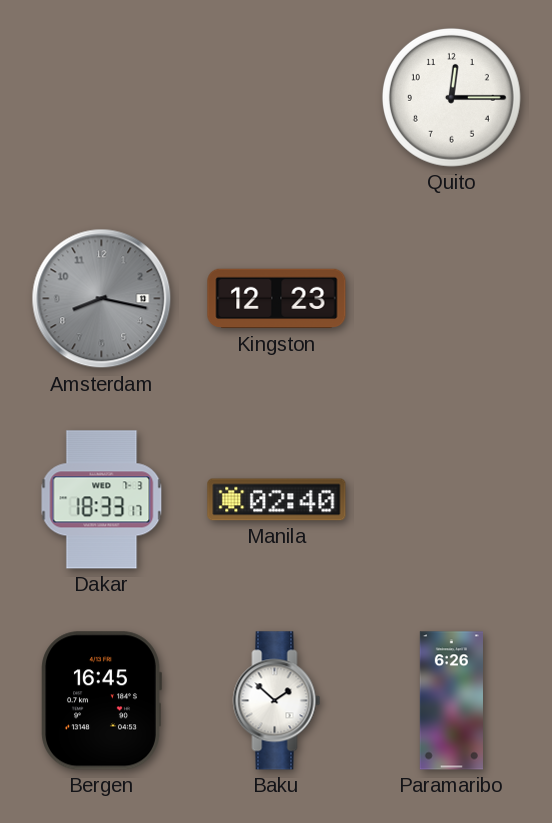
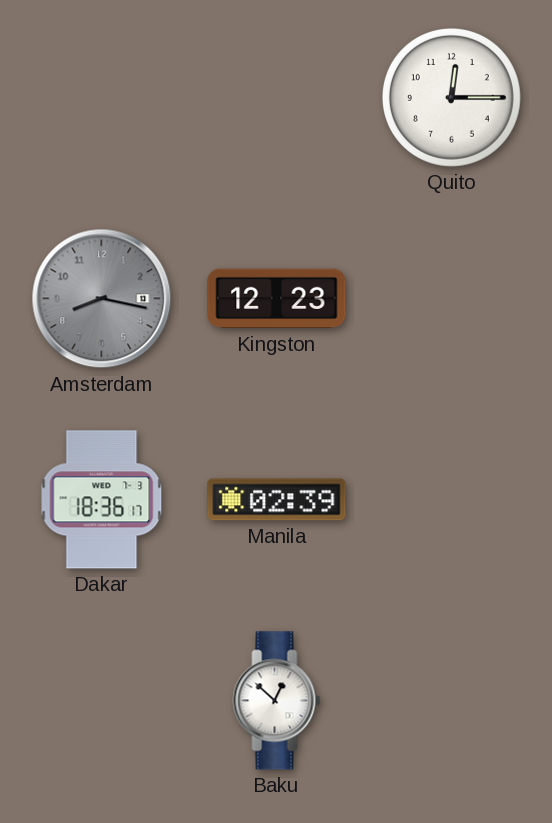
Dakar: 18:33 -> 18:36 (102, 500)
Manila: 02:40 -> 02:39 (277, 500)
Bergen: 16:45 -> none (101, 701)
Baku: 1:52 -> 12:52 (277, 701)
Paramaribo: 6:26 -> none (451, 701)
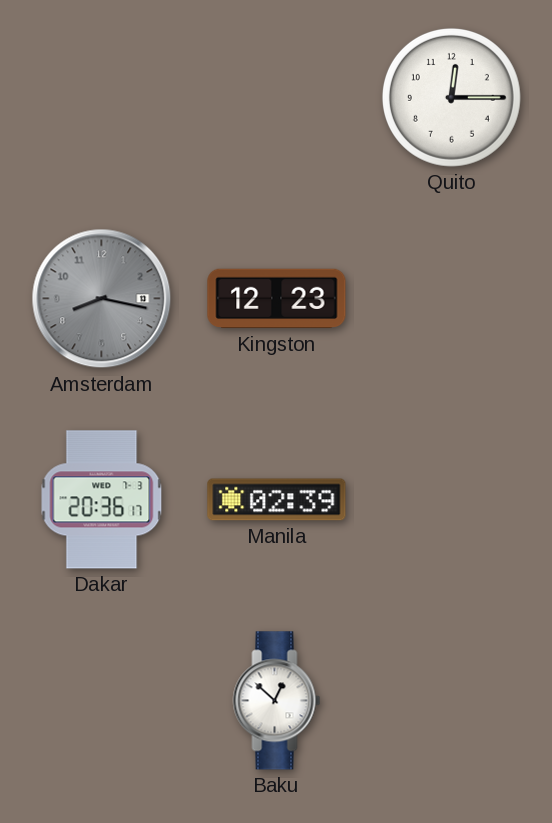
Dakar: 18:36 -> 20:36 (102, 500)
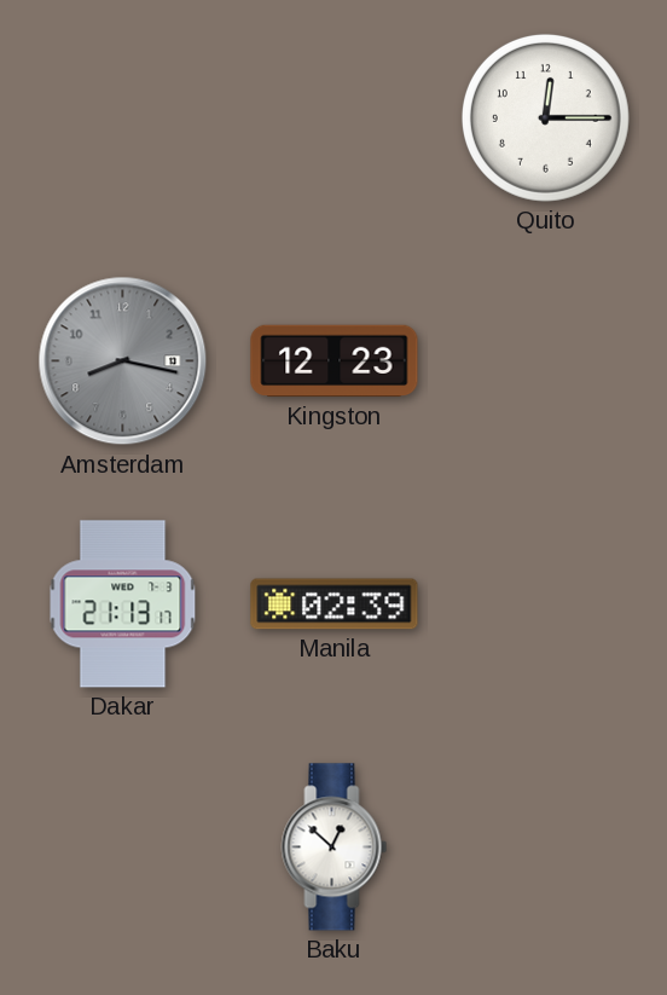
Dakar: 20:36 -> 21:13 (123, 604)
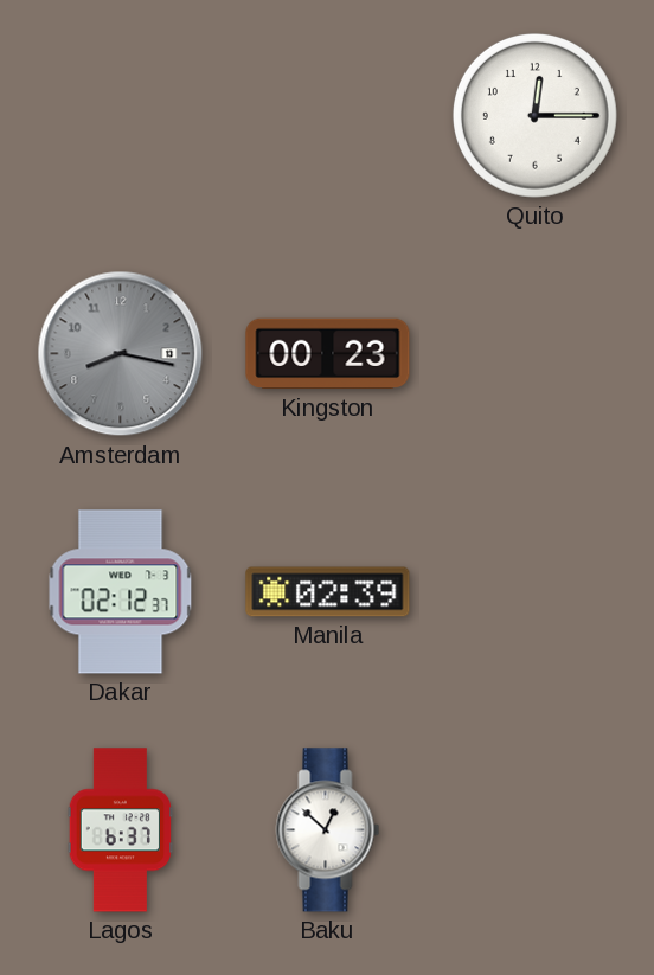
Kingston: 12:23 -> 00:23 (328, 354)
Dakar: 21:13 -> 02:12 (121, 592)
Lagos: none -> 6:37 (121, 830)
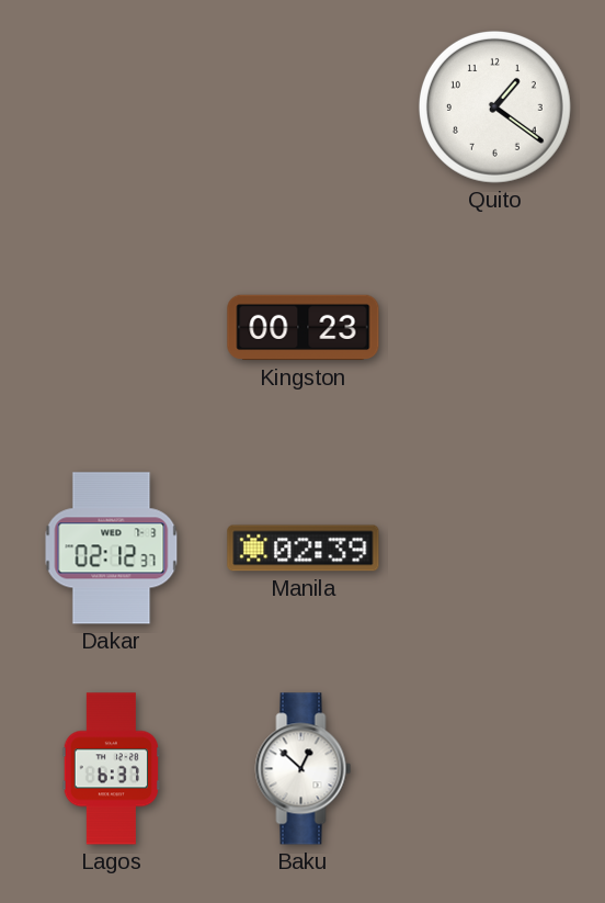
Quito: 12:15 -> 1:21 (494, 106)
Amsterdam: 8:17 -> none (121, 354)
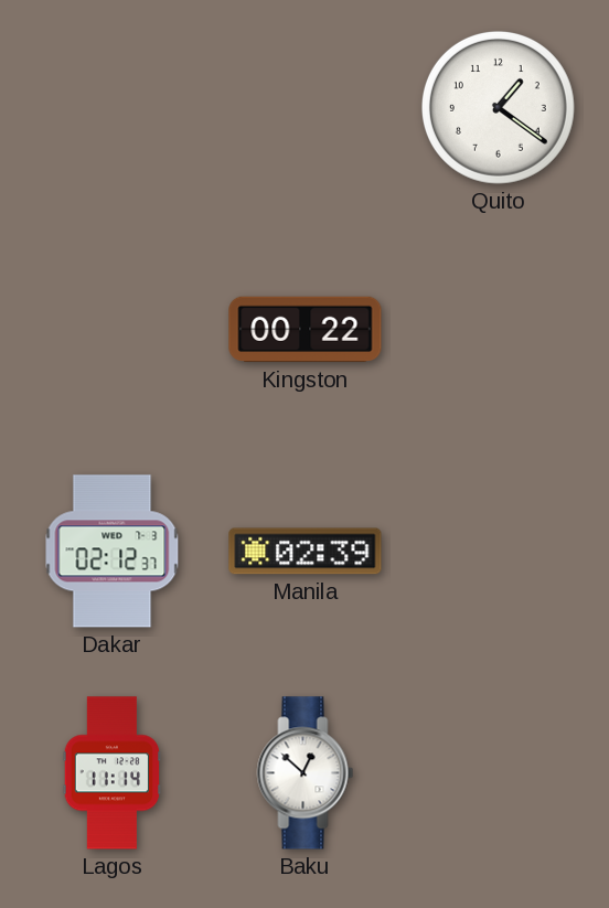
Kingston: 00:23 -> 00:22 (306, 330)
Lagos: 6:37 -> 11:14 (113, 773)
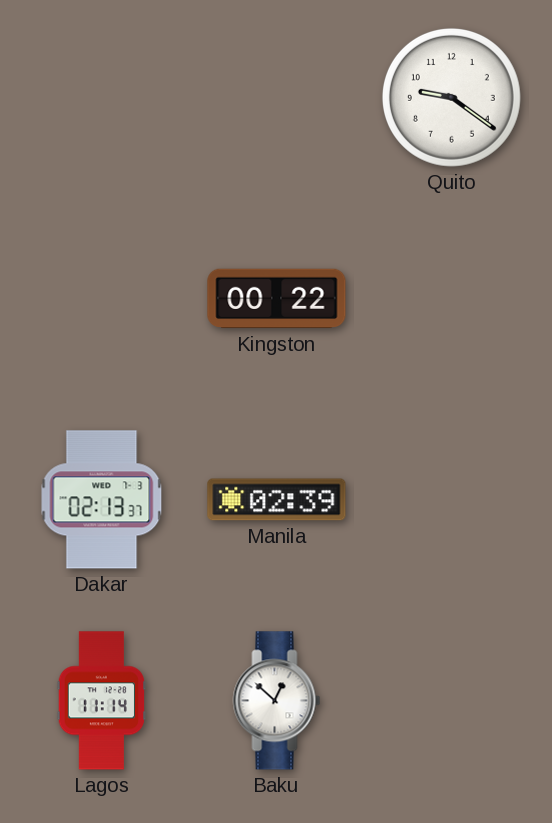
Quito: 1:21 -> 9:21 (451, 97)
Dakar: 02:12 -> 02:13 (102, 500)
